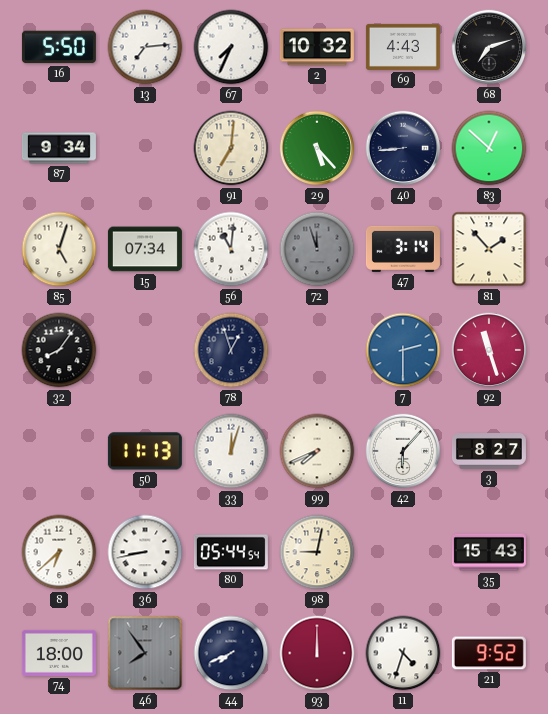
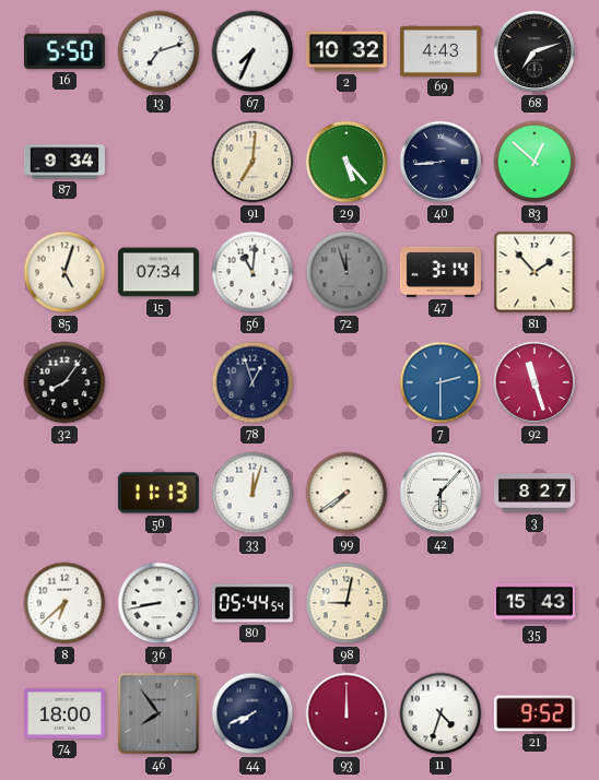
13: 7:14 -> 7:12 (158, 51)
99: 7:41 -> 7:39 (347, 493)
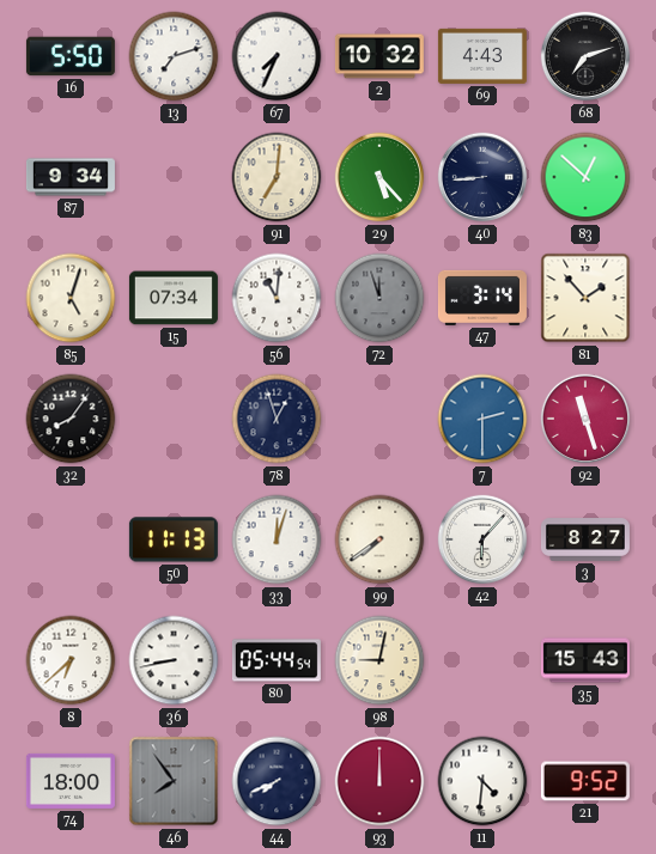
11: 4:33 -> 4:31 (482, 781)
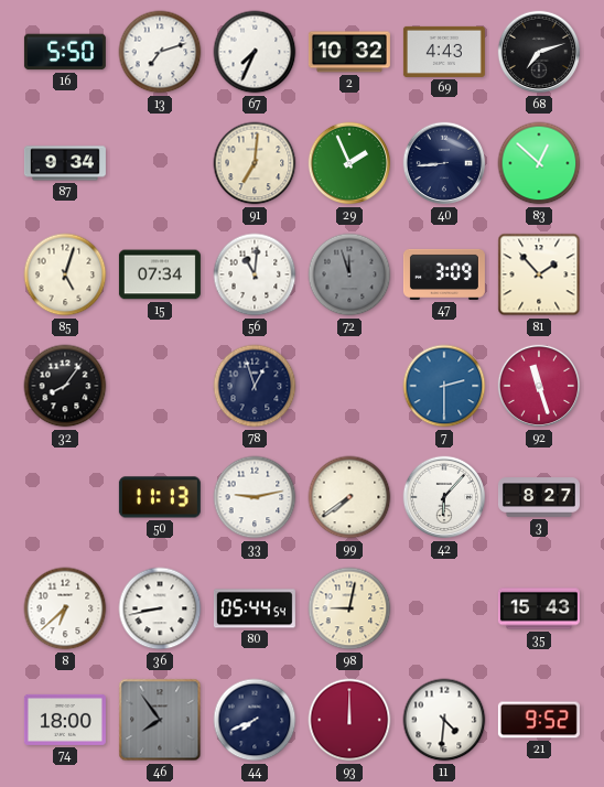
29: 5:23 -> 1:56 (349, 163)
47: 3:14 -> 3:09 (444, 274)
33: 12:03 -> 9:13 (255, 497)
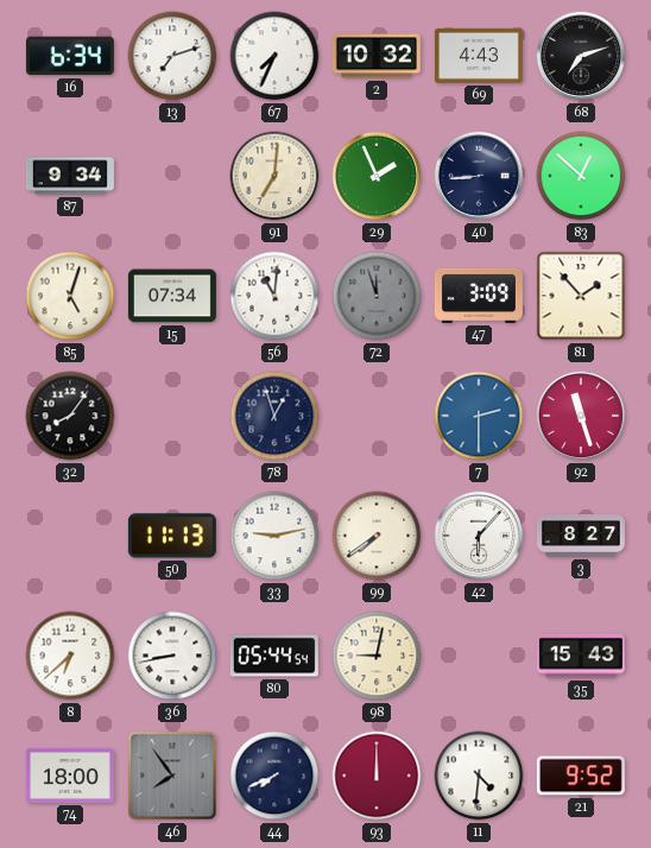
16: 5:50 -> 6:34 (70, 56)
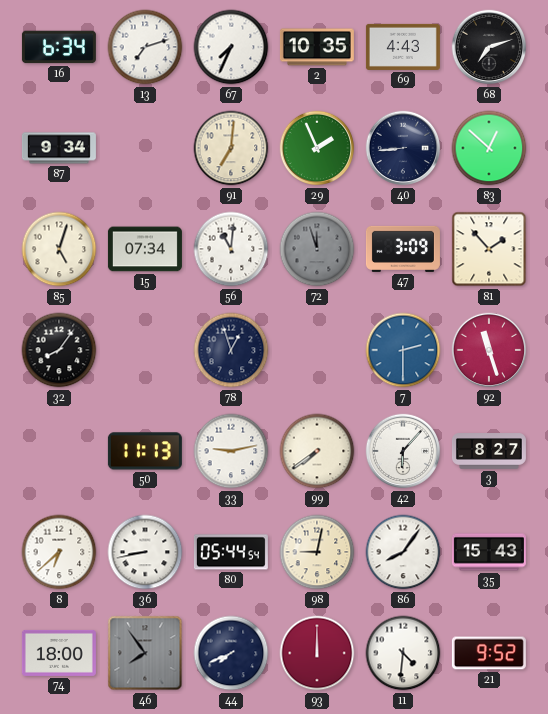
2: 10:32 -> 10:35 (317, 47)
86: none -> 8:06 (403, 552)
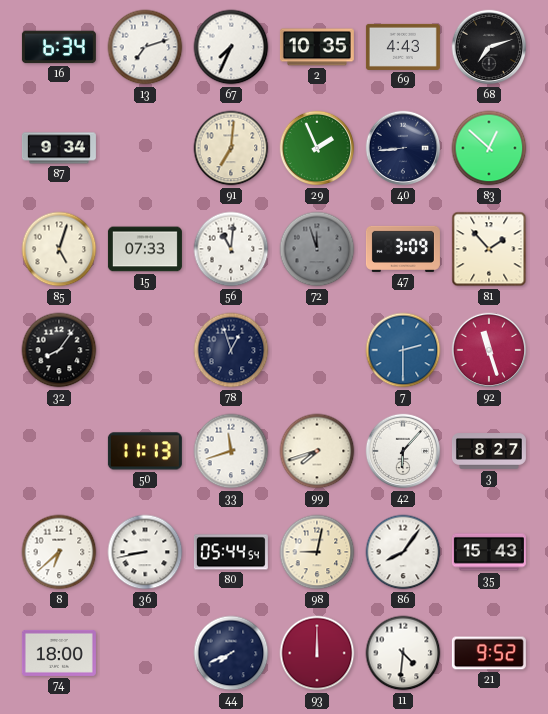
15: 07:34 -> 07:33 (145, 249)
33: 9:13 -> 11:42 (231, 451)
99: 7:39 -> 7:42 (317, 451)
46: 7:54 -> none (145, 653)
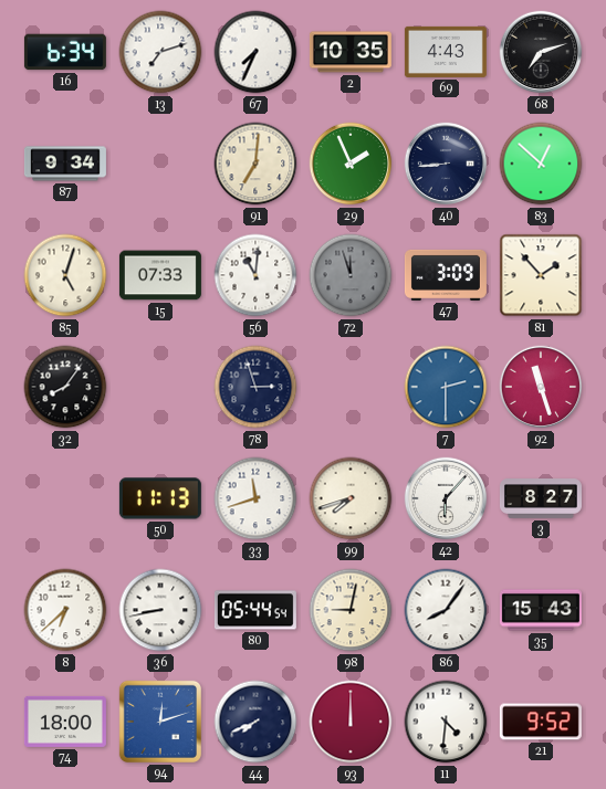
78: 12:57 -> 2:57 (255, 387)
94: none -> 12:12 (160, 722)
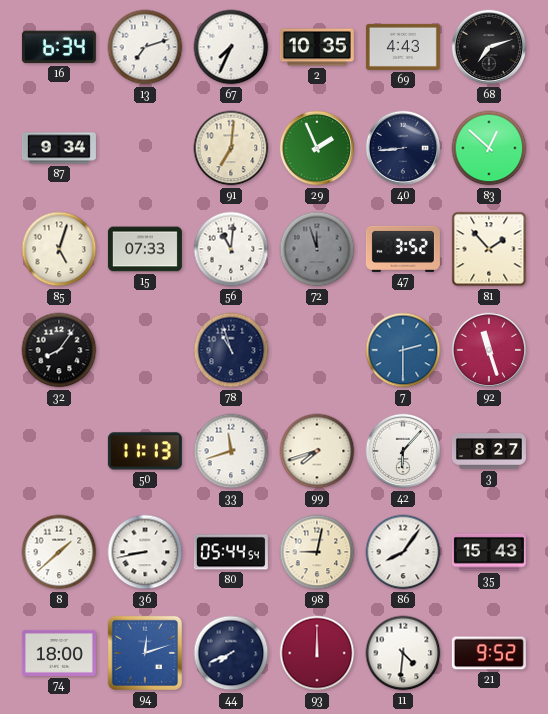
47: 3:09 -> 3:52 (403, 249)
78: 2:57 -> 10:57 (231, 350)
8: 6:38 -> 1:38 (59, 552)
